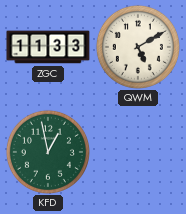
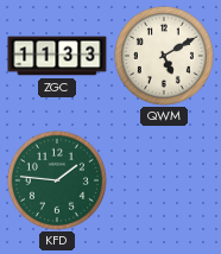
KFD: 12:58 -> 1:46 (57, 180)
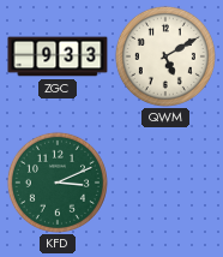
ZGC: 11:33 -> 9:33 (58, 56)
KFD: 1:46 -> 3:11 (58, 183)
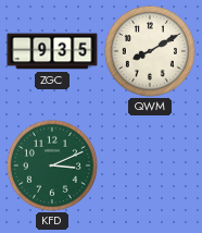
ZGC: 9:33 -> 9:35 (52, 51)
QWM: 5:10 -> 8:10 (150, 51)
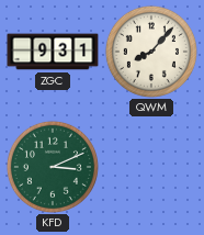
ZGC: 9:35 -> 9:31 (53, 52)
QWM: 8:10 -> 8:07 (151, 52)
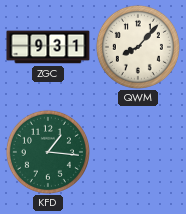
KFD: 3:11 -> 1:16 (48, 152)
